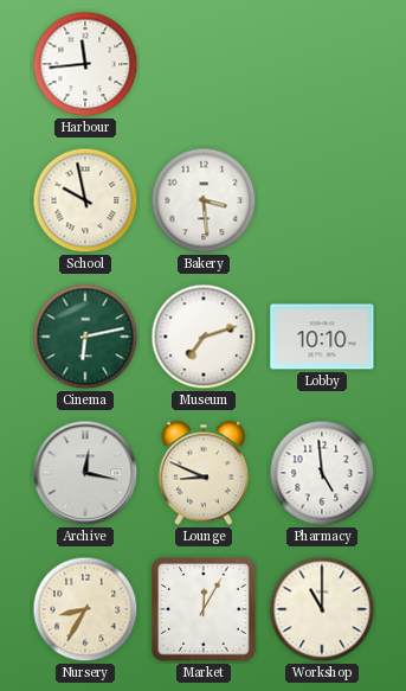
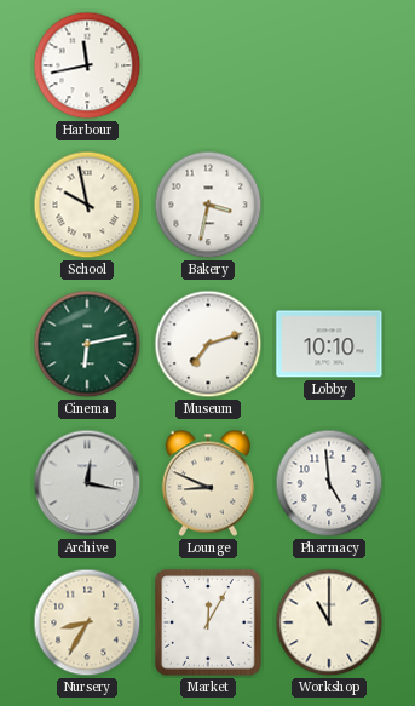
Harbour: 11:44 -> 11:43 (87, 65)
Bakery: 3:29 -> 3:32 (208, 205)
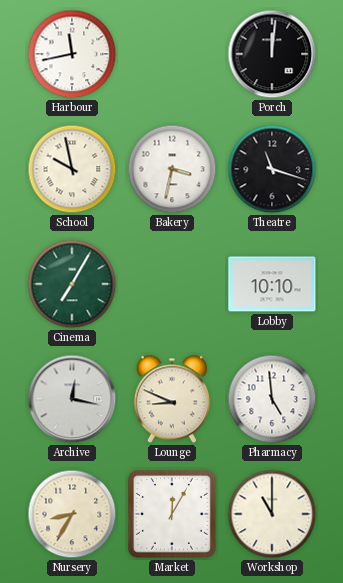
Porch: none -> 12:01 (272, 54)
Theatre: none -> 11:18 (272, 169)
Cinema: 6:13 -> 7:05 (72, 284)
Museum: 7:12 -> none (208, 344)
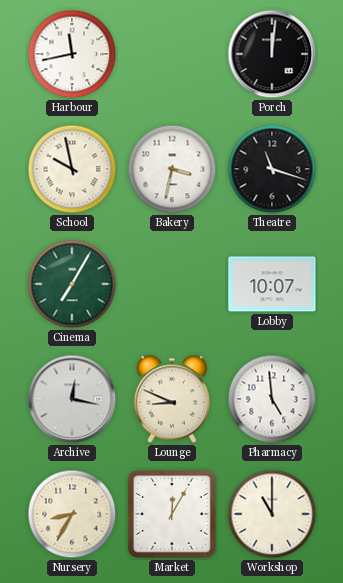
Lobby: 10:10 -> 10:07 (272, 284)
